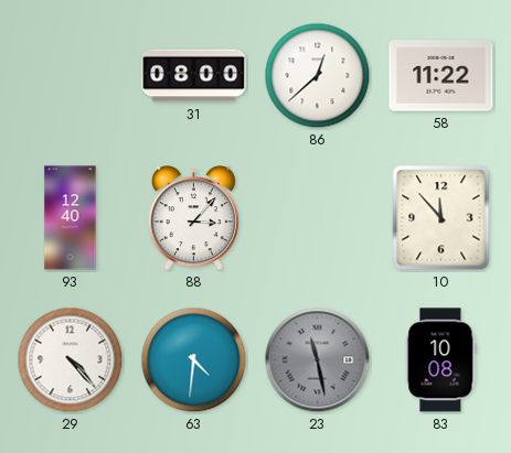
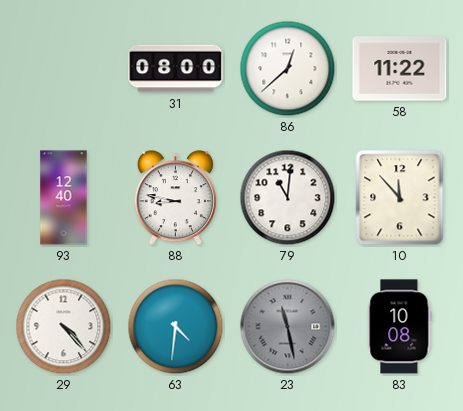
88: 3:07 -> 8:47 (175, 198)
79: none -> 11:01 (288, 198)
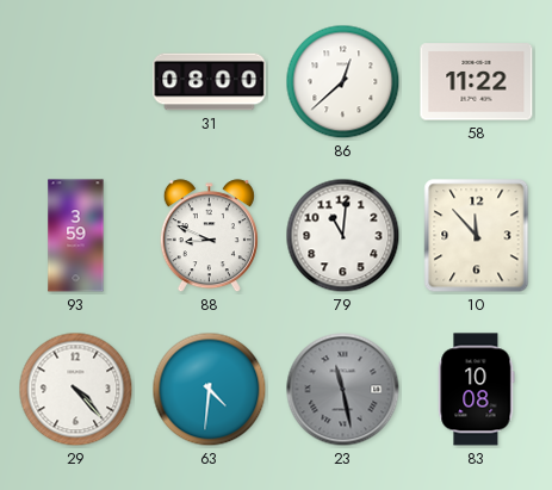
93: 12:40 -> 3:59 (76, 236)
88: 8:47 -> 8:49 (209, 236)
